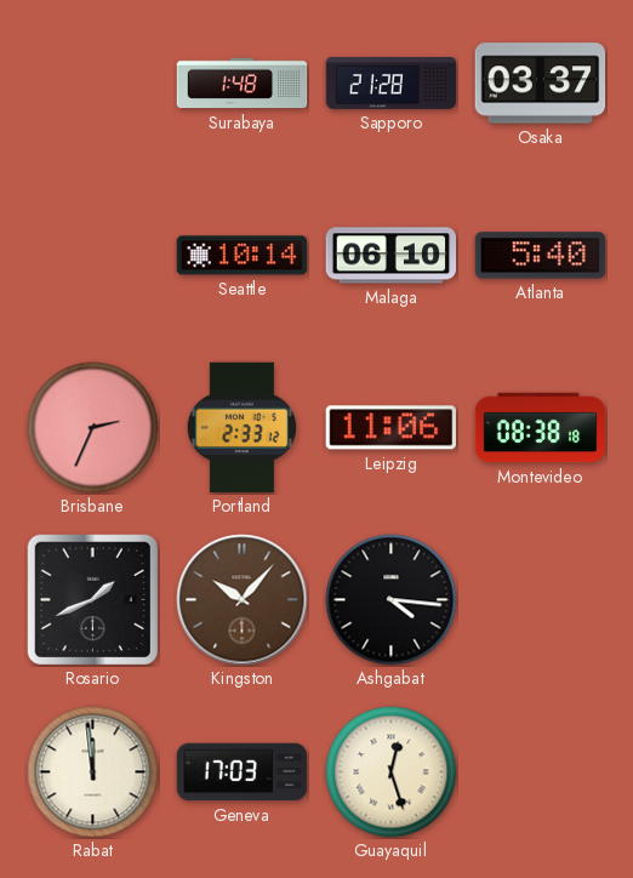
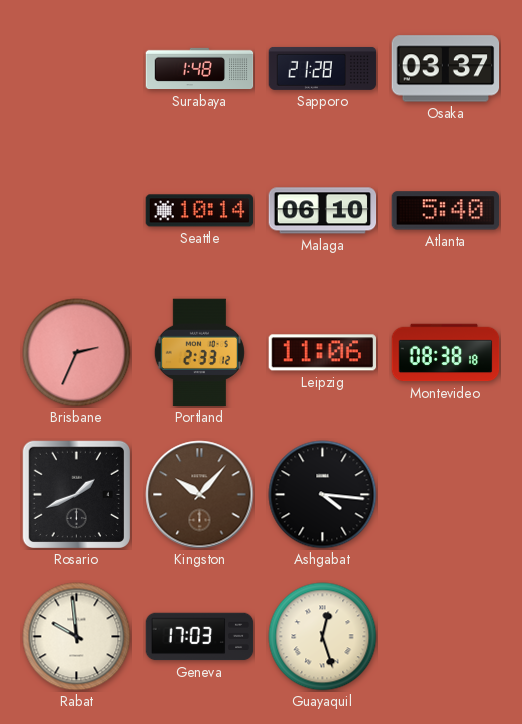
Rabat: 11:59 -> 9:59 (77, 637)
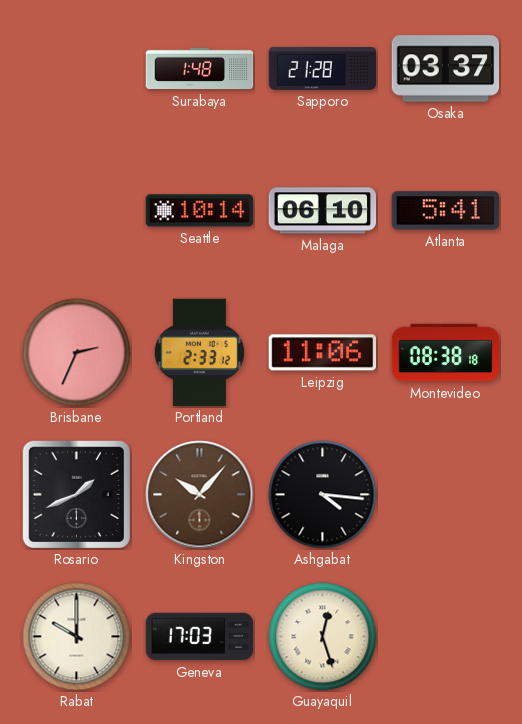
Atlanta: 5:40 -> 5:41 (446, 211)
Rabat: 9:59 -> 10:00 (77, 637)
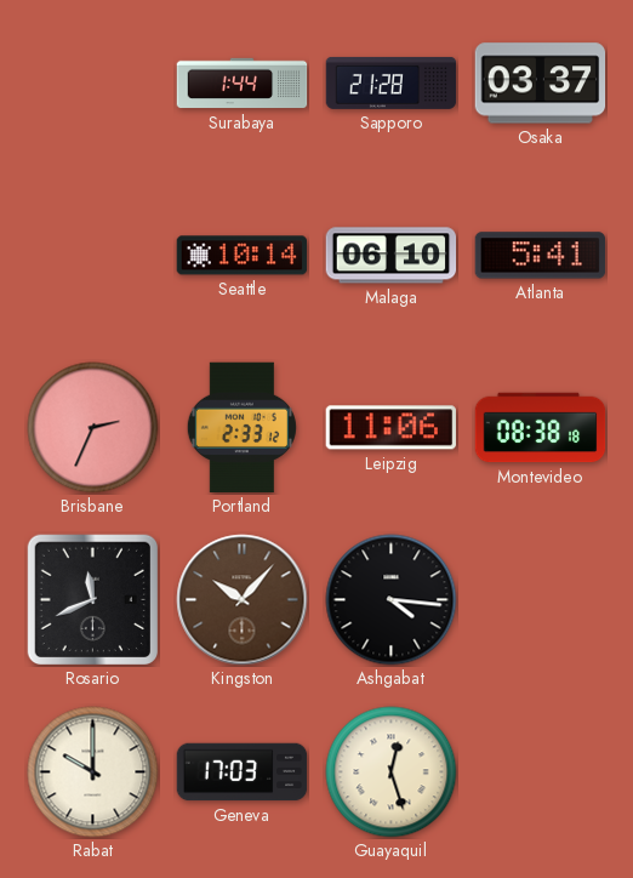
Surabaya: 1:48 -> 1:44 (243, 84)
Rosario: 1:41 -> 11:41 (92, 599)
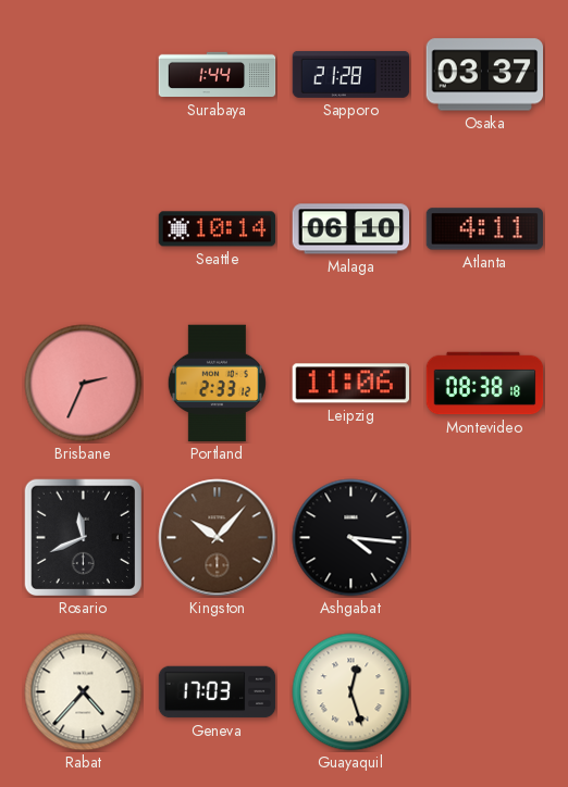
Atlanta: 5:41 -> 4:11 (485, 229)
Rabat: 10:00 -> 4:37 (84, 692)
